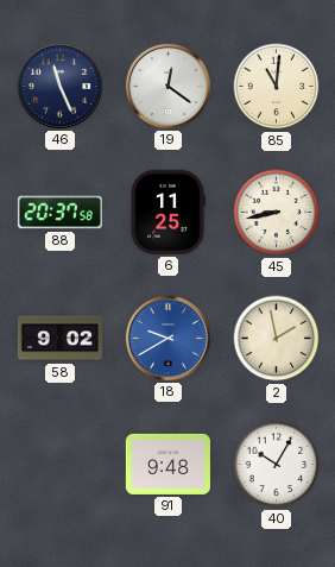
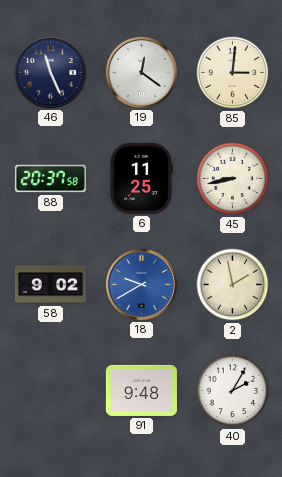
85: 11:01 -> 3:01 (233, 73)
40: 10:05 -> 2:05 (233, 391)
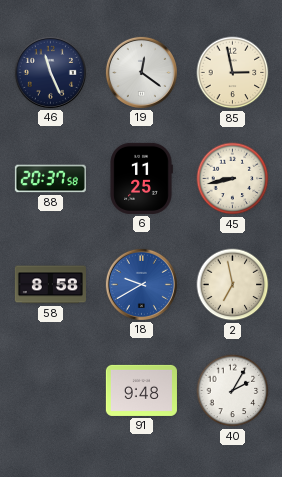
85: 3:01 -> 2:58 (233, 73)
58: 9:02 -> 8:58 (50, 285)
2: 1:58 -> 6:58 (233, 285)
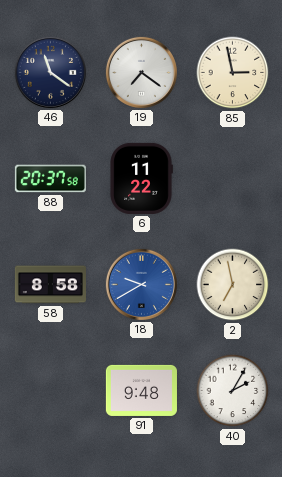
46: 11:26 -> 11:21 (50, 72)
19: 12:21 -> 7:21 (141, 72)
6: 11:25 -> 11:22 (141, 178)
45: 8:43 -> none (233, 179)
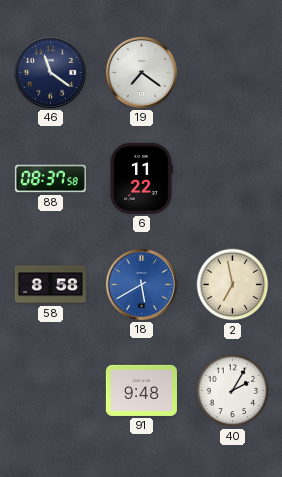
85: 2:58 -> none (233, 73)
88: 20:37 -> 08:37 (50, 179)
18: 9:40 -> 5:40 (141, 284)
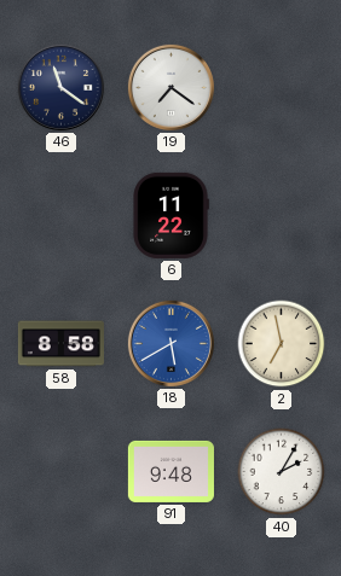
88: 08:37 -> none (50, 179)
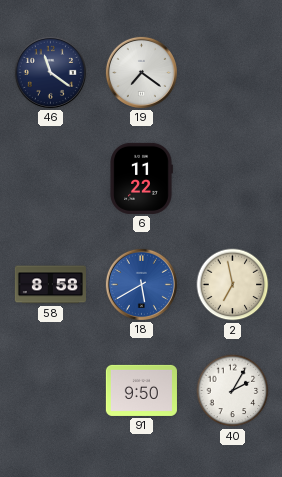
91: 9:48 -> 9:50 (141, 390)
